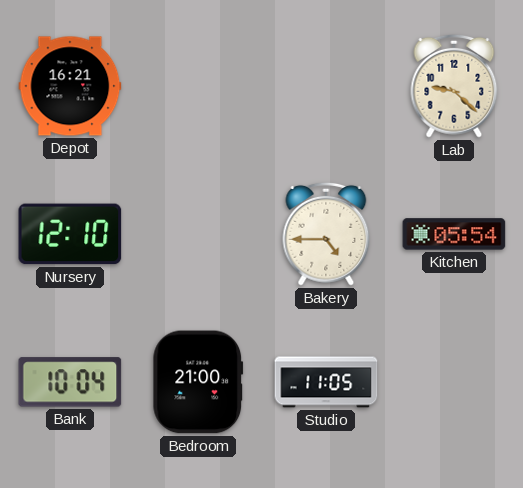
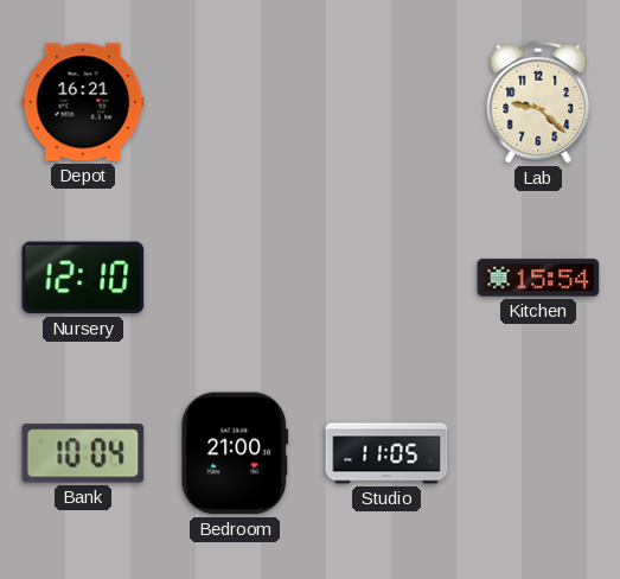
Bakery: 4:45 -> none (326, 234)
Kitchen: 05:54 -> 15:54 (538, 278)
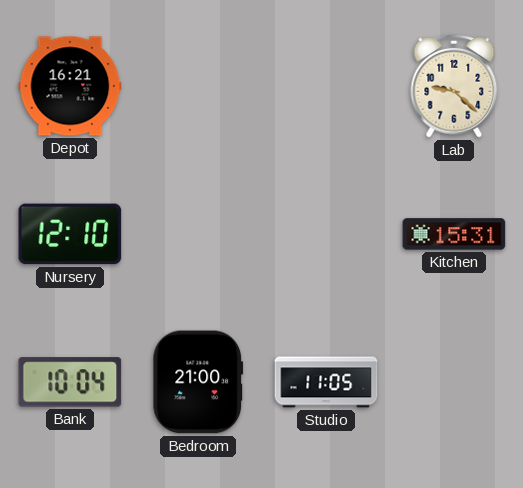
Kitchen: 15:54 -> 15:31 (454, 234)
